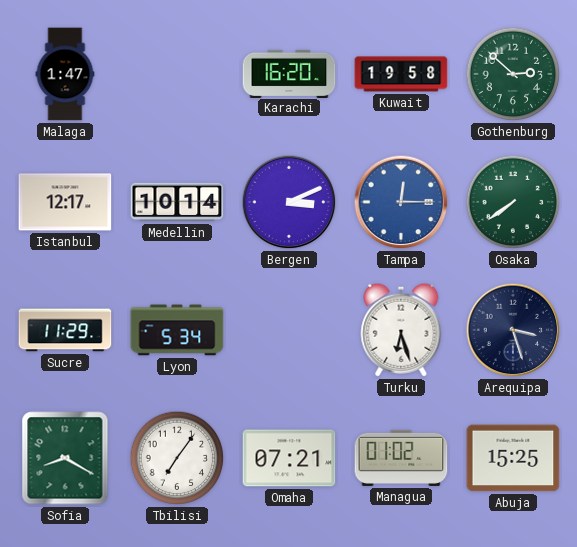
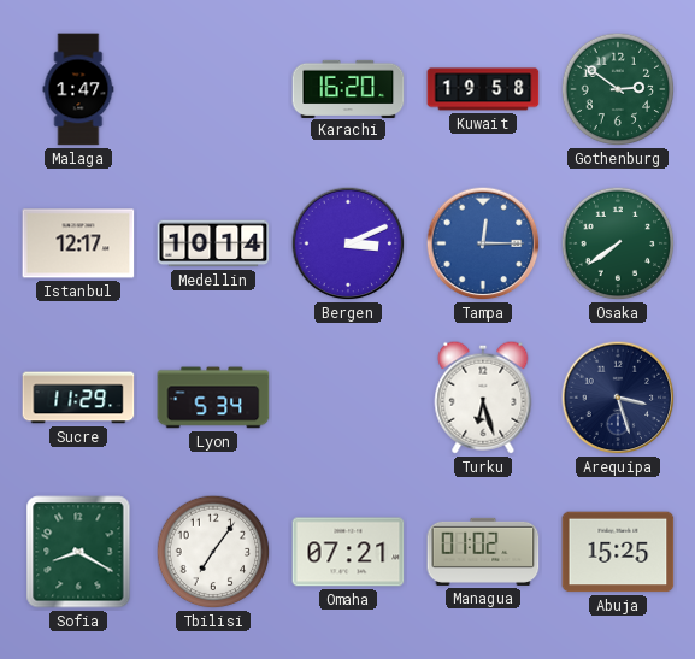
Gothenburg: 2:52 -> 2:51 (618, 89)
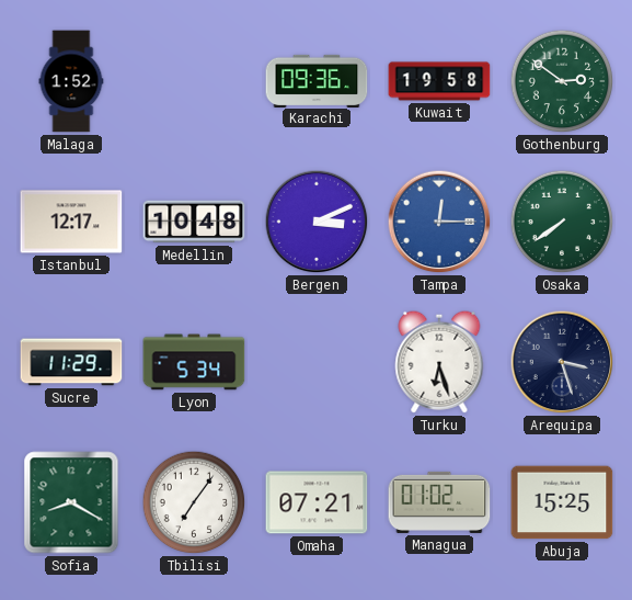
Malaga: 1:47 -> 1:52 (71, 81)
Karachi: 16:20 -> 09:36 (317, 80)
Medellin: 10:14 -> 10:48 (194, 222)
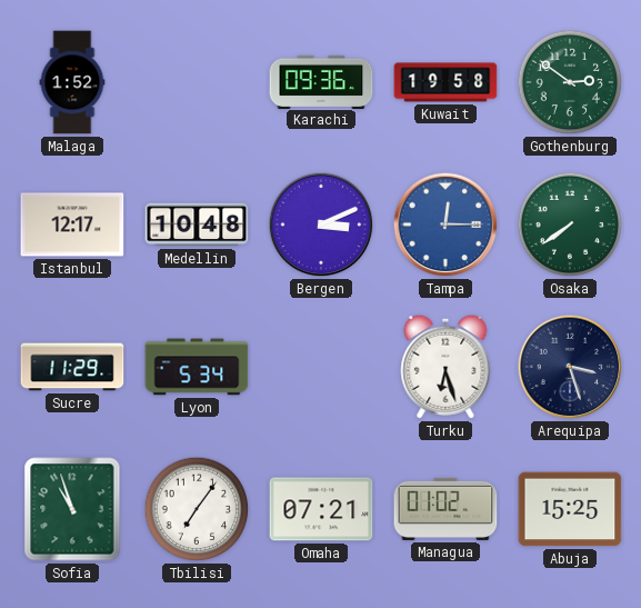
Sofia: 8:20 -> 10:57 (72, 509)
